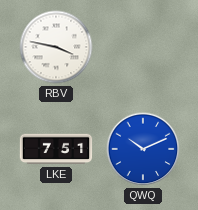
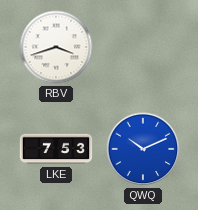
RBV: 3:47 -> 3:42 (56, 47)
LKE: 7:51 -> 7:53 (56, 149)
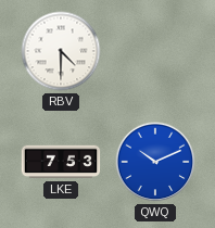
RBV: 3:42 -> 4:30 (61, 51)
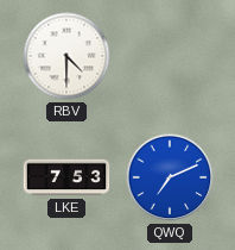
QWQ: 10:11 -> 7:11 (170, 177)
